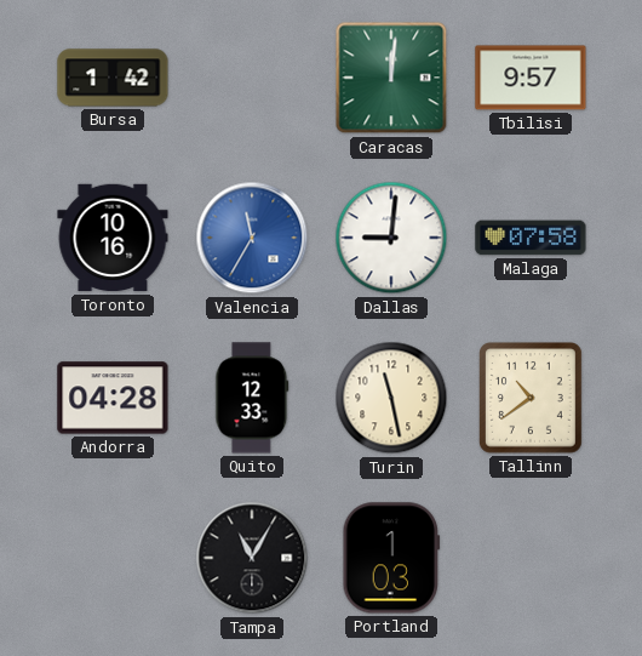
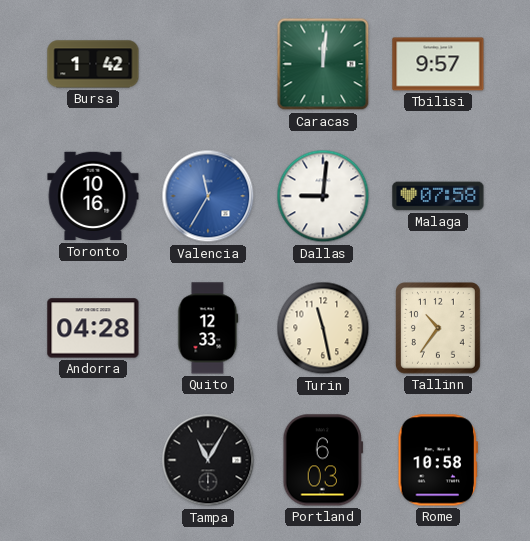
Tallinn: 10:39 -> 10:36 (439, 329)
Portland: 1:03 -> 6:03 (323, 460)
Rome: none -> 10:58 (437, 460)
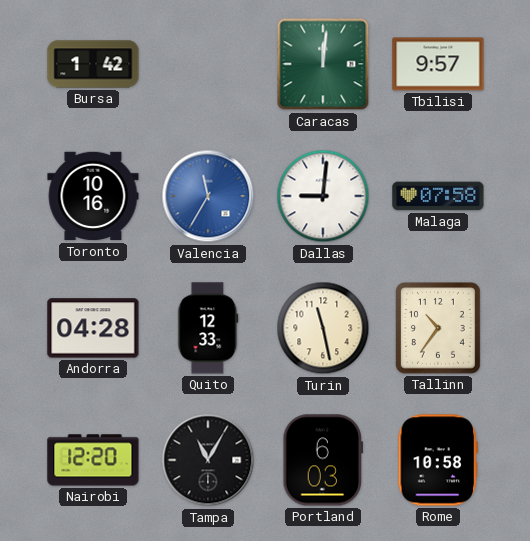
Nairobi: none -> 12:20 (93, 460)
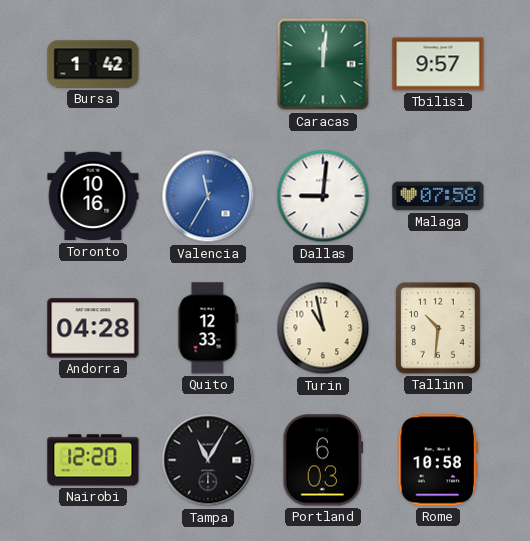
Turin: 11:28 -> 10:58 (323, 328)
Tallinn: 10:36 -> 10:31 (439, 329)
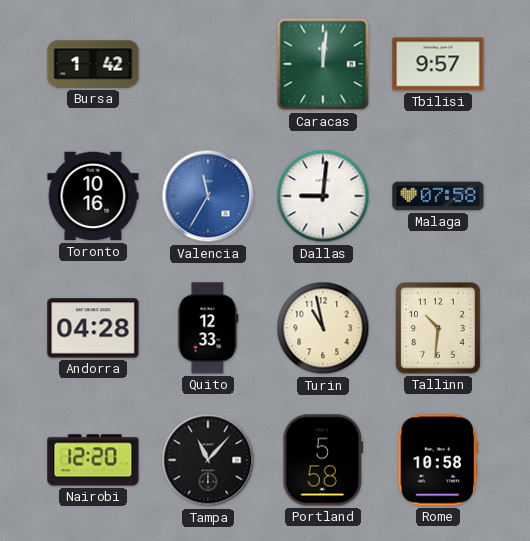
Tampa: 11:05 -> 11:07 (208, 460)
Portland: 6:03 -> 5:58 (323, 460)
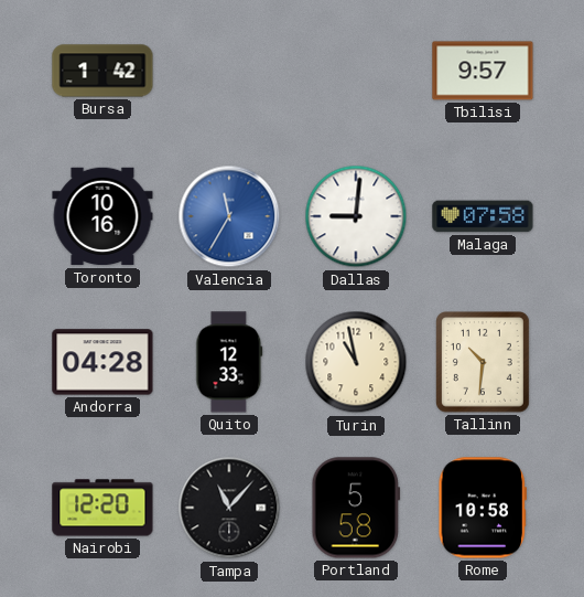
Caracas: 12:01 -> none (323, 64)
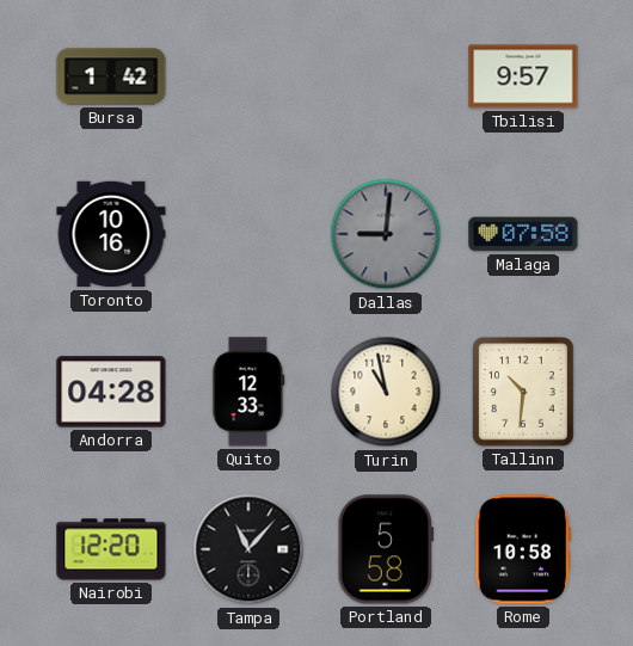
Valencia: 11:35 -> none (229, 216)
Dallas dial: white -> grey (386, 234)
